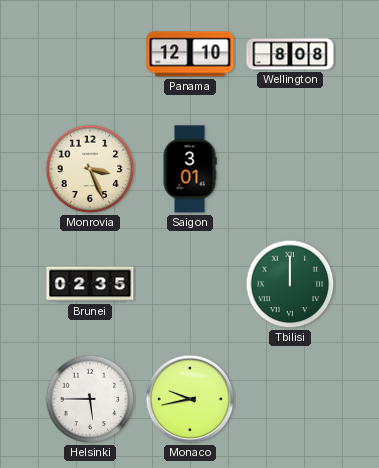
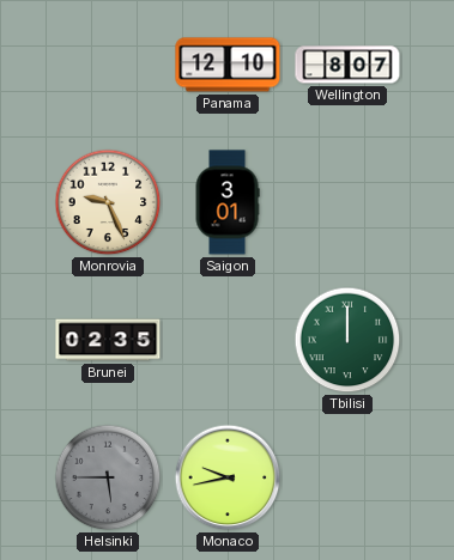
Wellington: 8:08 -> 8:07 (347, 65)
Monrovia: 3:26 -> 9:26 (108, 202)
Helsinki dial: white -> grey (108, 477)
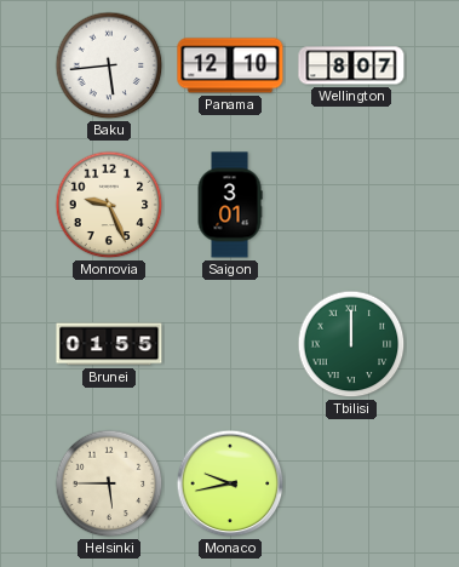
Baku: none -> 5:44 (109, 65)
Brunei: 02:35 -> 01:55 (109, 344)
Helsinki dial: grey -> cream (109, 483)
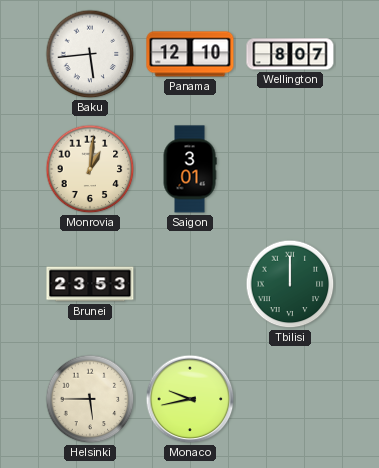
Monrovia: 9:26 -> 1:01 (90, 169)
Brunei: 01:55 -> 23:53 (90, 284)
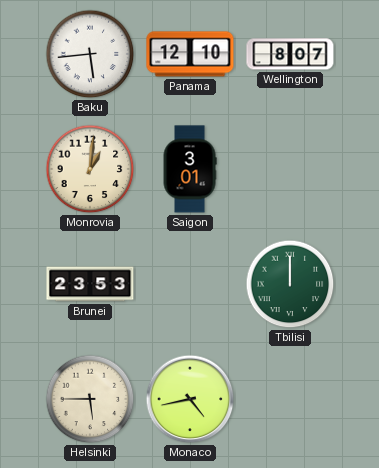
Monaco: 9:43 -> 4:43 (190, 399)
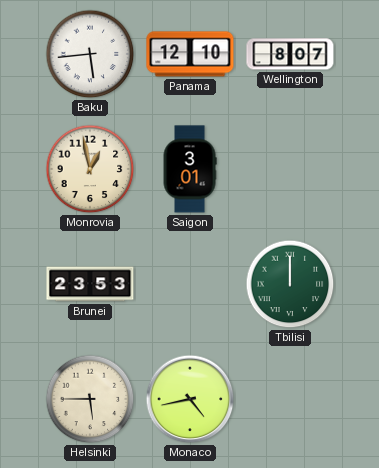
Monrovia: 1:01 -> 12:58 (90, 169)
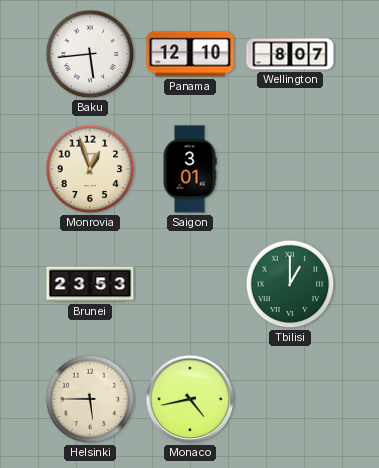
Monrovia: 12:58 -> 12:57 (90, 169)
Tbilisi: 12:00 -> 1:00 (290, 284)
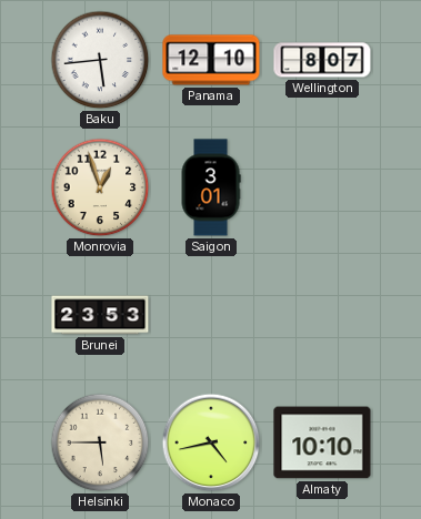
Tbilisi: 1:00 -> none (290, 284)
Almaty: none -> 10:10 (322, 442)
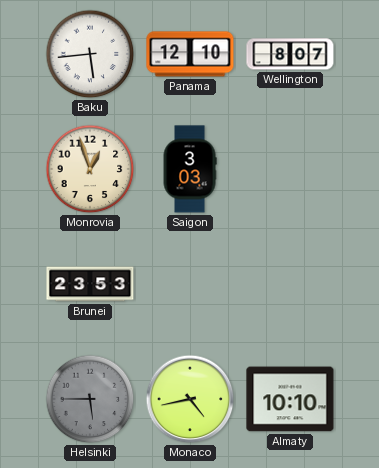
Saigon: 3:01 -> 3:03 (190, 169)
Helsinki dial: cream -> grey (90, 399)
